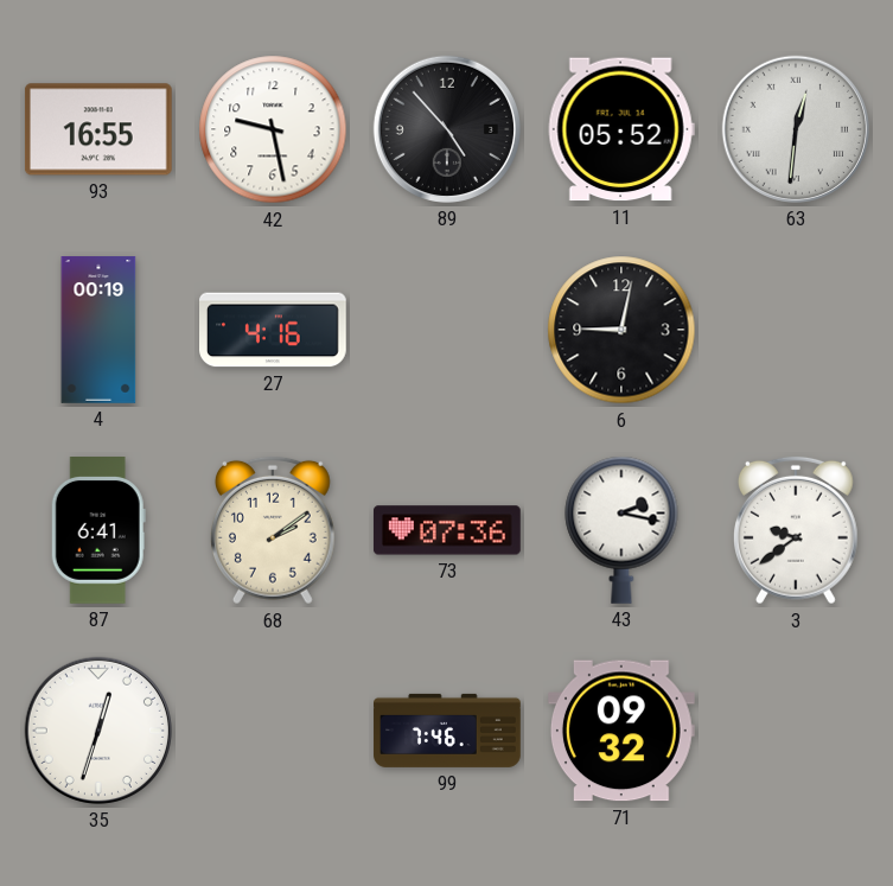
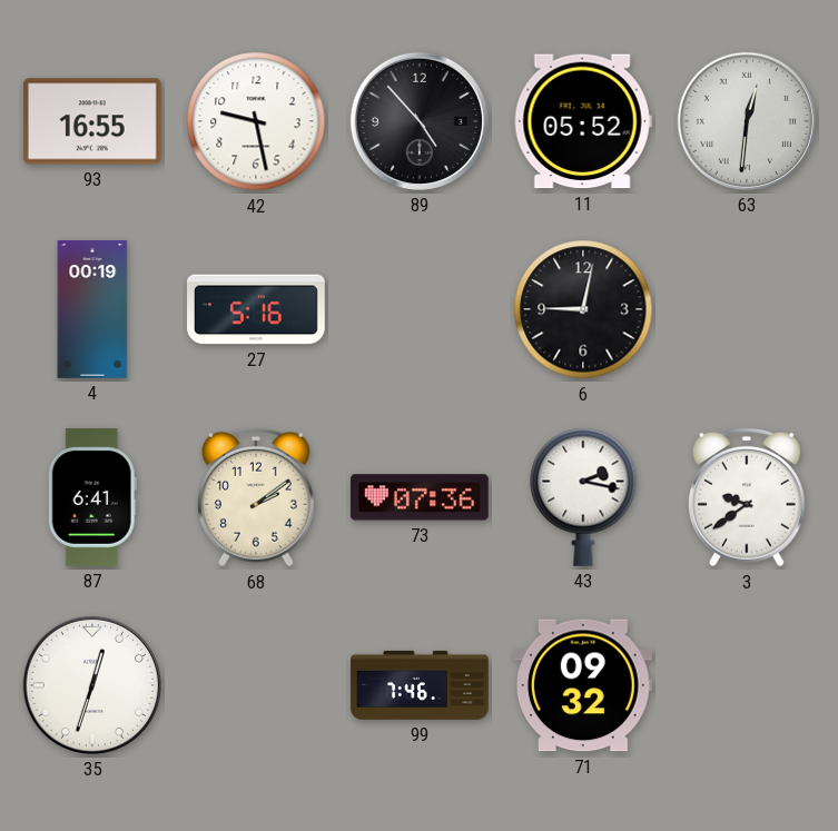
27: 4:16 -> 5:16 (257, 309)
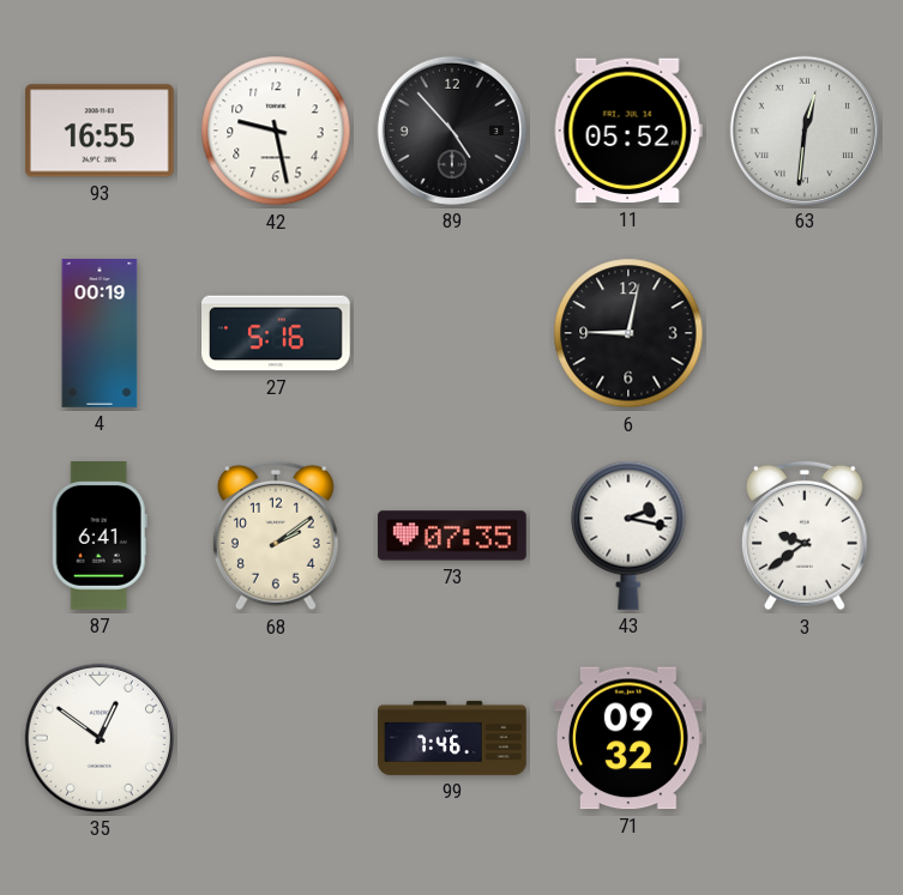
73: 07:36 -> 07:35 (452, 536)
35: 12:33 -> 12:51 (100, 738)
